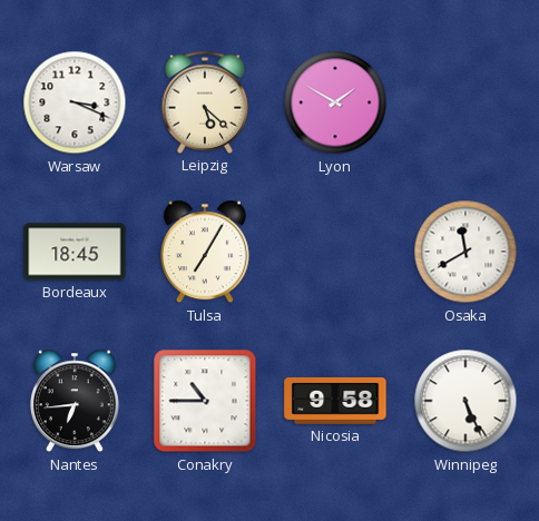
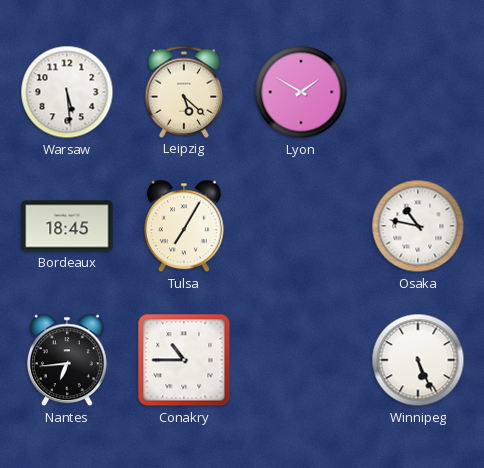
Warsaw: 3:19 -> 5:29 (67, 92)
Osaka: 11:40 -> 10:47 (418, 226)
Nicosia: 9:58 -> none (335, 401)
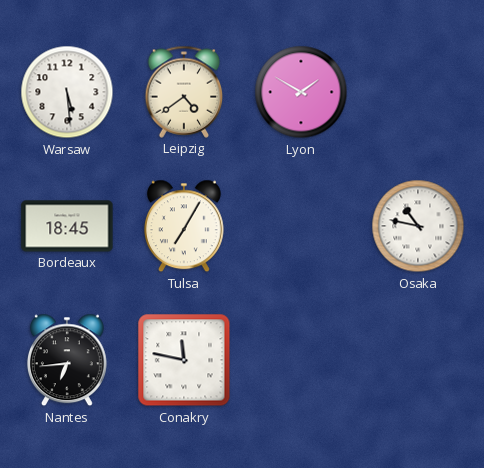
Leipzig: 5:22 -> 4:39 (184, 92)
Conakry: 10:45 -> 11:47 (184, 360)
Winnipeg: 5:26 -> none (418, 360)
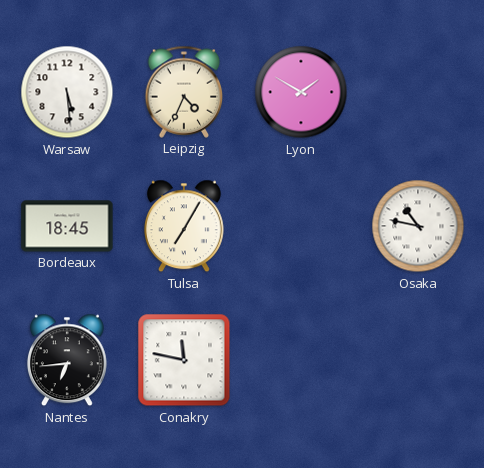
Leipzig: 4:39 -> 4:34 (184, 92)
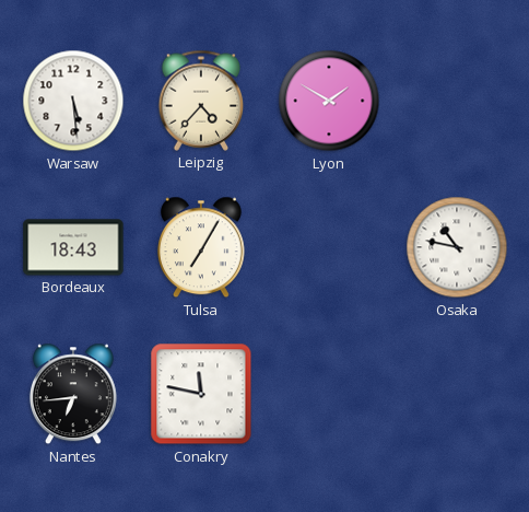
Leipzig: 4:34 -> 4:37 (201, 101)
Bordeaux: 18:45 -> 18:43 (73, 247)
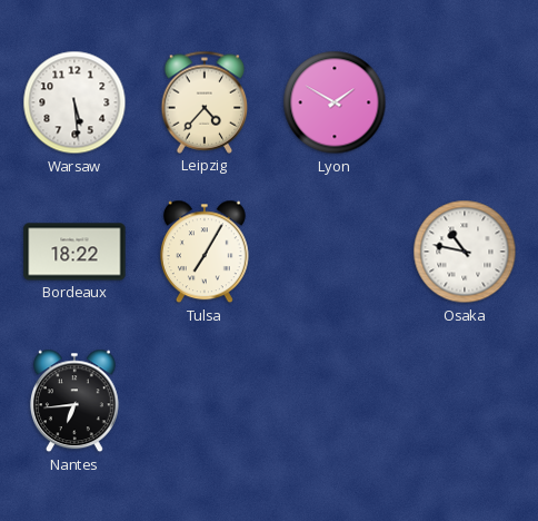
Bordeaux: 18:43 -> 18:22 (74, 252)
Conakry: 11:47 -> none (201, 394)
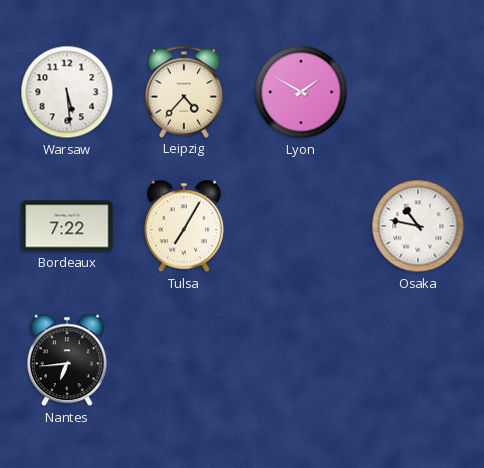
Bordeaux: 18:22 -> 7:22 (67, 226)
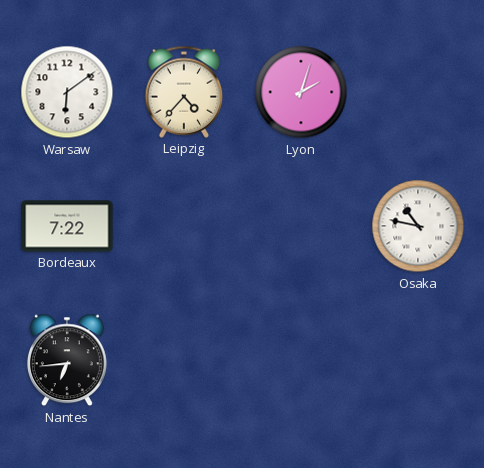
Warsaw: 5:29 -> 6:09 (67, 92)
Lyon: 1:50 -> 2:03 (301, 92)
Tulsa: 7:05 -> none (184, 226)
